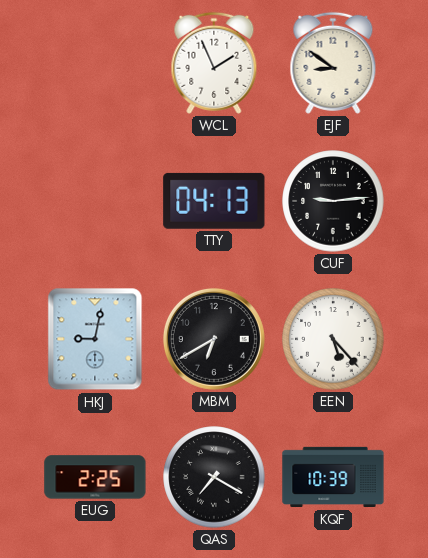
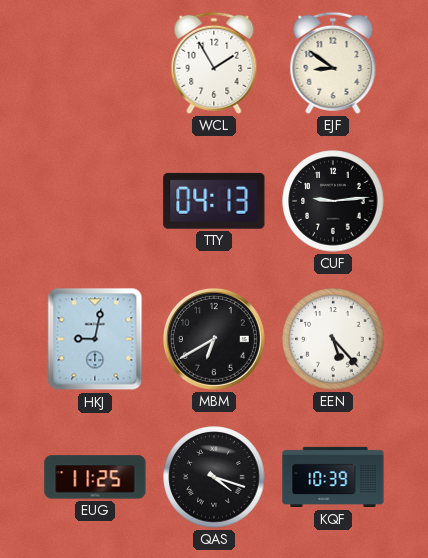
WCL: 1:56 -> 1:55 (214, 63)
EUG: 2:25 -> 11:25 (95, 477)
QAS: 7:20 -> 4:18 (214, 477)
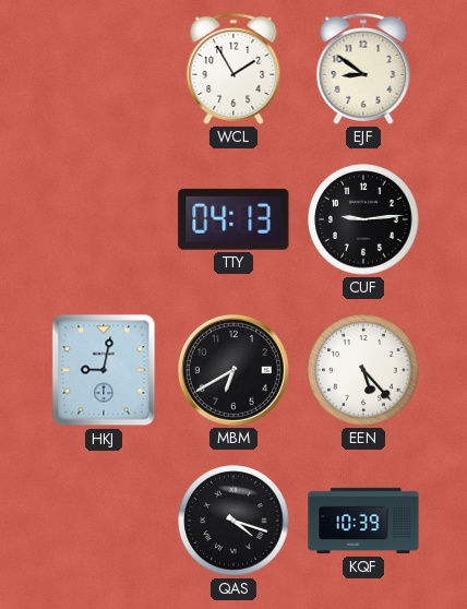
EUG: 11:25 -> none (95, 477)
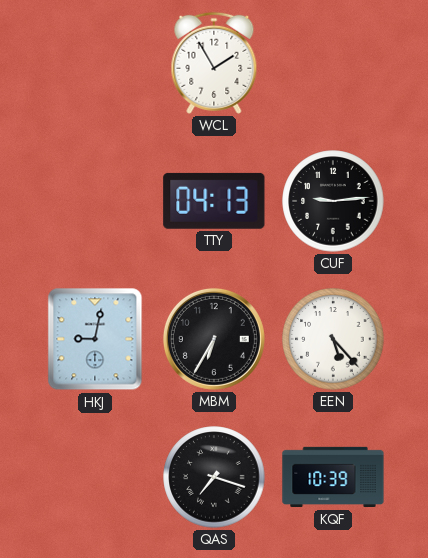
EJF: 8:51 -> none (363, 69)
MBM: 6:40 -> 6:35 (214, 339)
QAS: 4:18 -> 7:18 (214, 477)
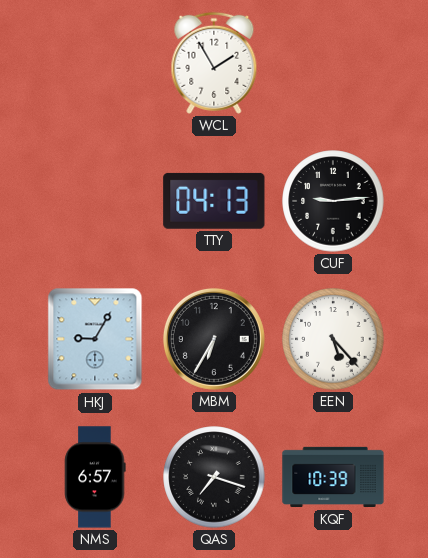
HKJ: 9:02 -> 9:05 (95, 339)
NMS: none -> 6:57 (95, 477)
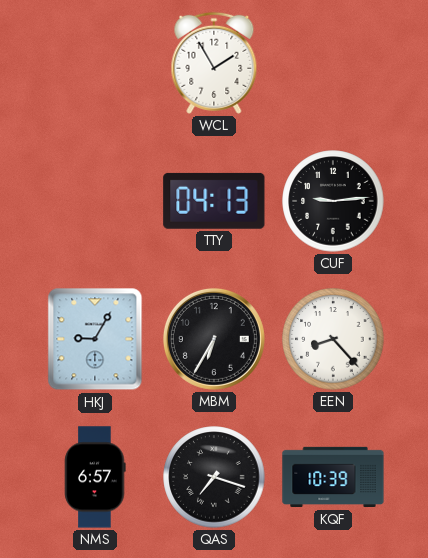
EEN: 5:23 -> 8:23 (333, 339)
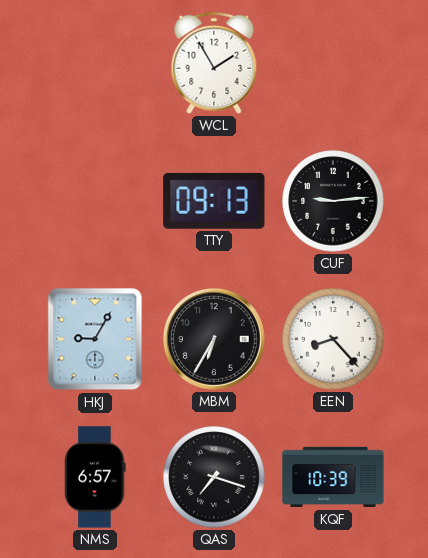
TTY: 04:13 -> 09:13 (214, 201)
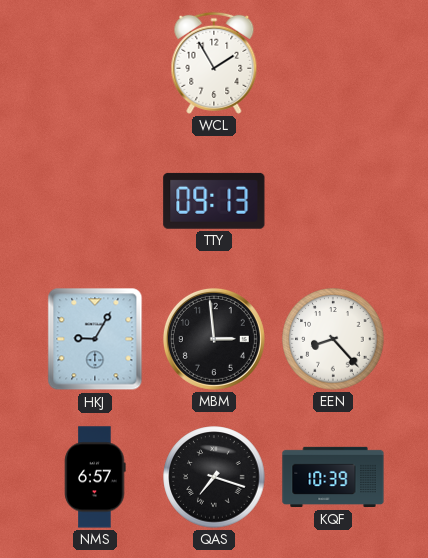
CUF: 9:14 -> none (333, 201)
MBM: 6:35 -> 2:59 (214, 339)
